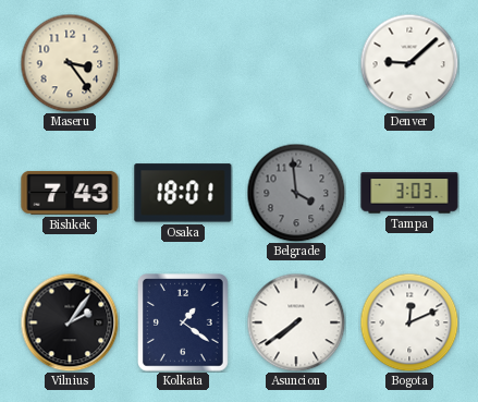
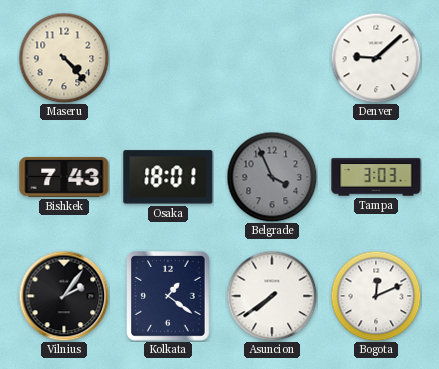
Maseru: 3:24 -> 4:23 (64, 58)
Belgrade: 3:59 -> 3:56 (272, 177)
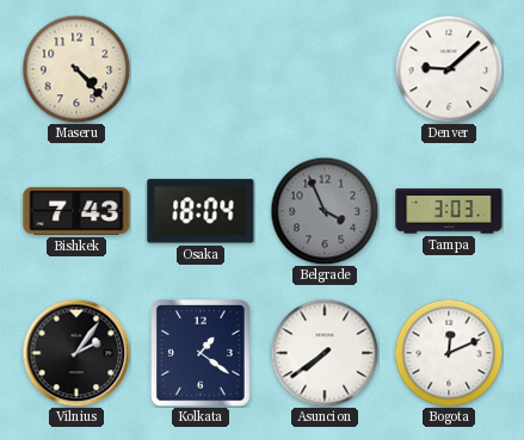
Osaka: 18:01 -> 18:04 (201, 211)
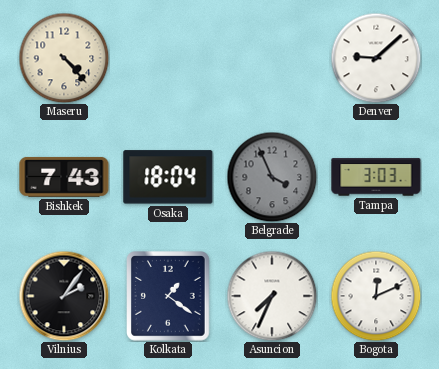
Asuncion: 7:39 -> 7:34 (272, 296)
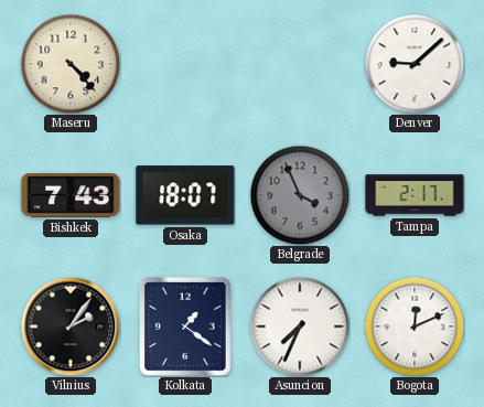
Osaka: 18:04 -> 18:07 (185, 195)
Tampa: 3:03 -> 2:17 (415, 195)
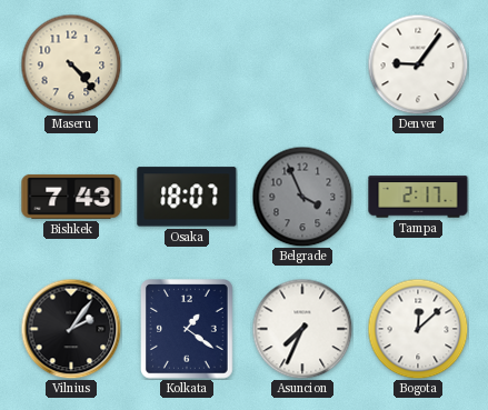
Denver: 9:08 -> 9:06 (418, 64)
Bogota: 12:11 -> 12:08 (418, 329)
